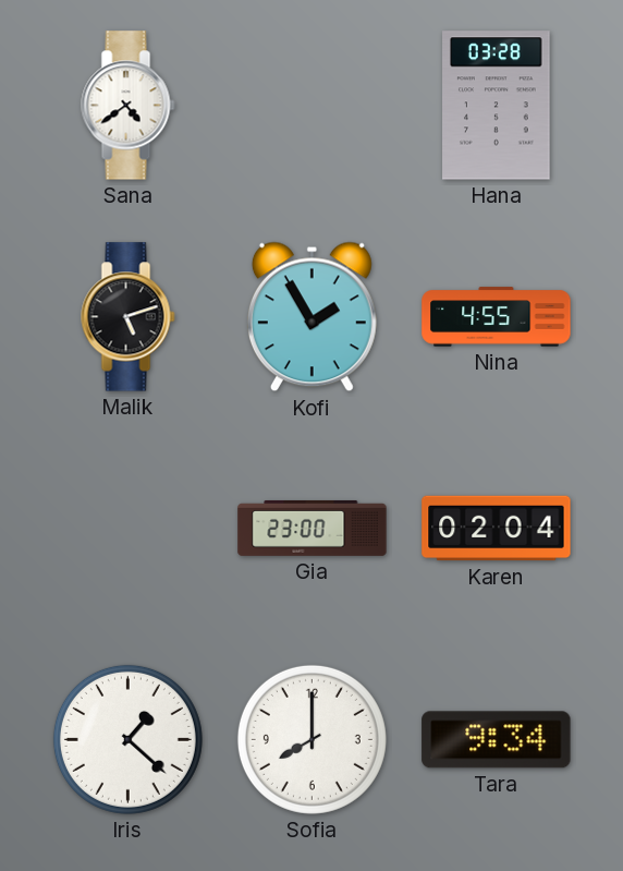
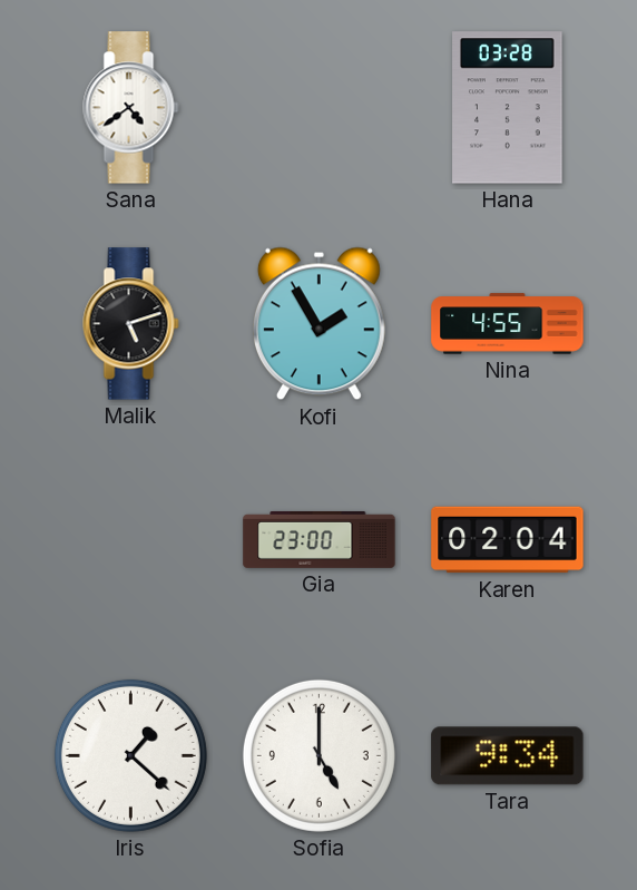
Sofia: 8:00 -> 5:00 (318, 755)
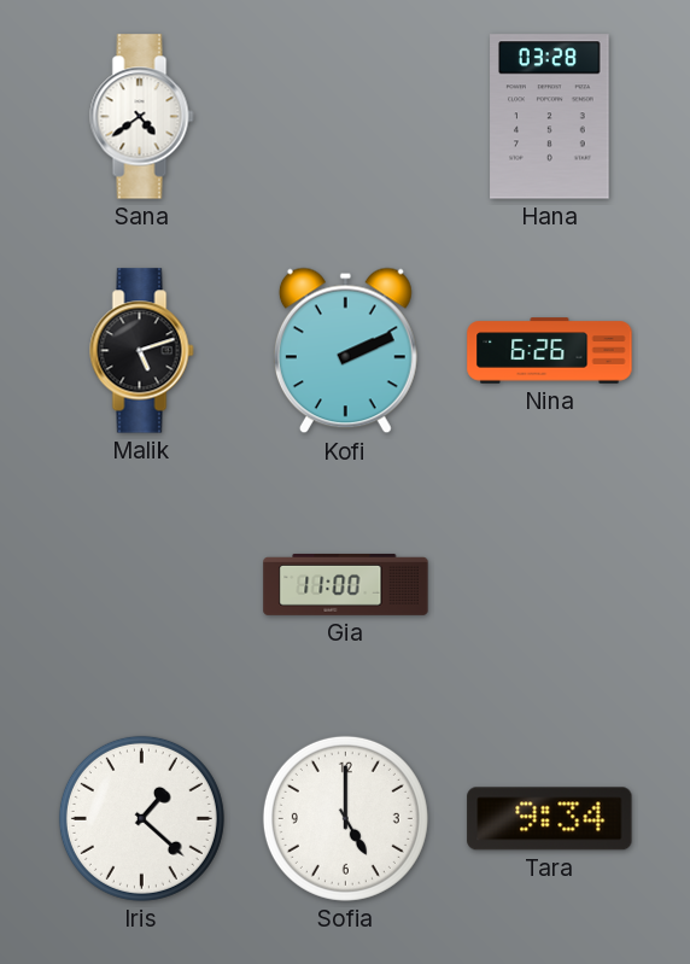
Kofi: 1:55 -> 2:11 (345, 351)
Nina: 4:55 -> 6:26 (550, 351)
Gia: 23:00 -> 11:00 (346, 584)
Karen: 02:04 -> none (508, 540)
